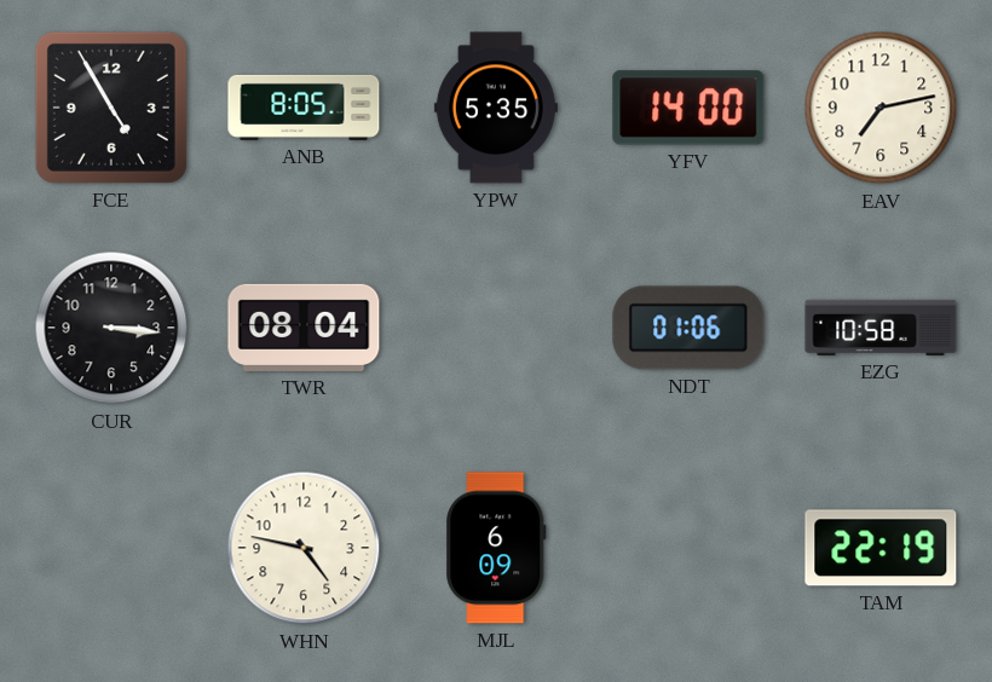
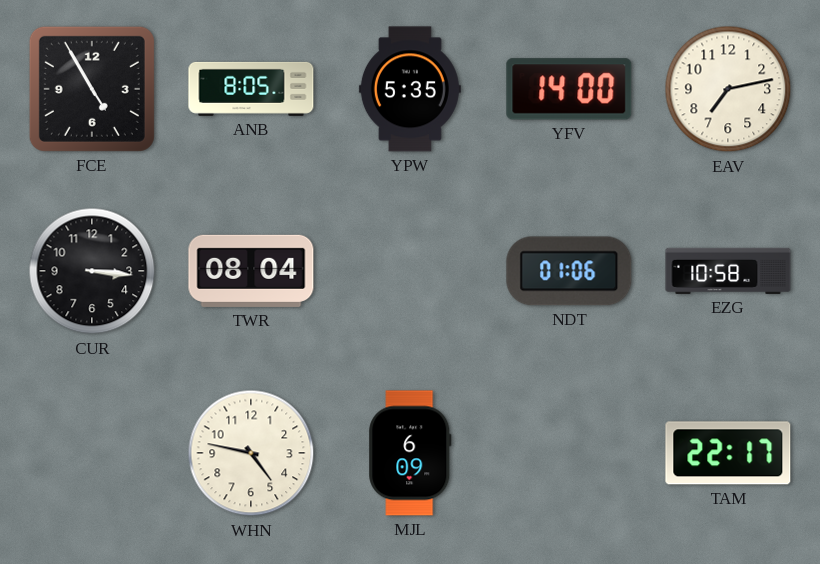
TAM: 22:19 -> 22:17 (728, 453)
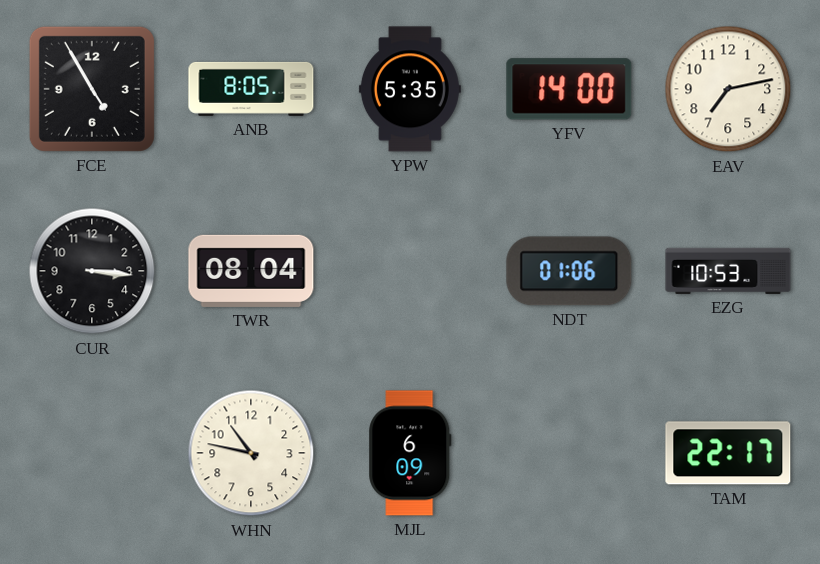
EZG: 10:58 -> 10:53 (728, 271)
WHN: 4:47 -> 10:47 (251, 453)
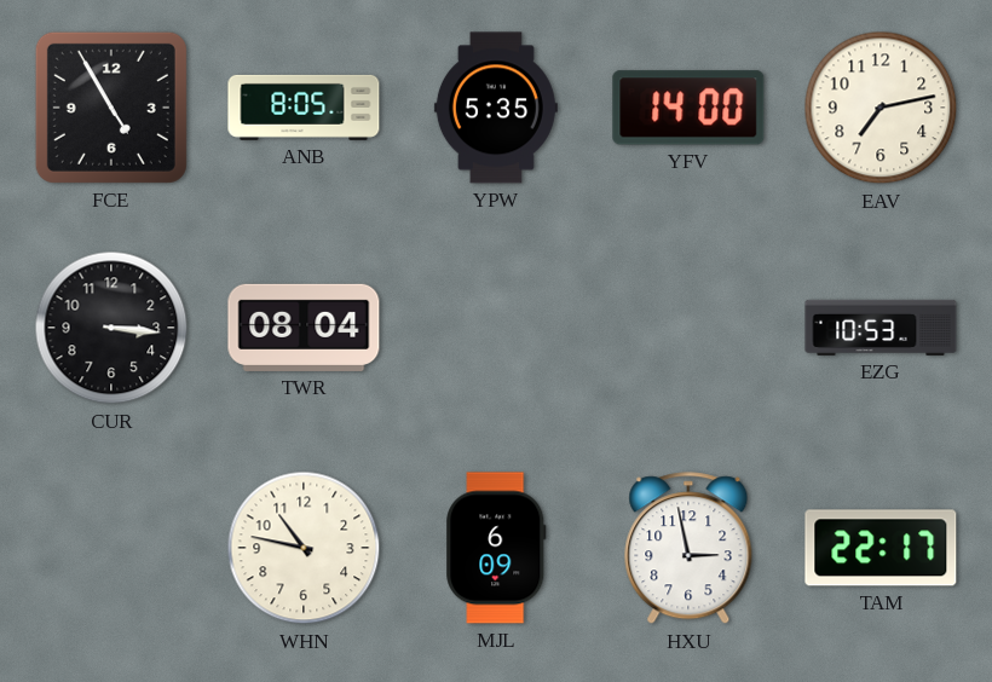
NDT: 01:06 -> none (569, 271)
HXU: none -> 2:58 (688, 549)
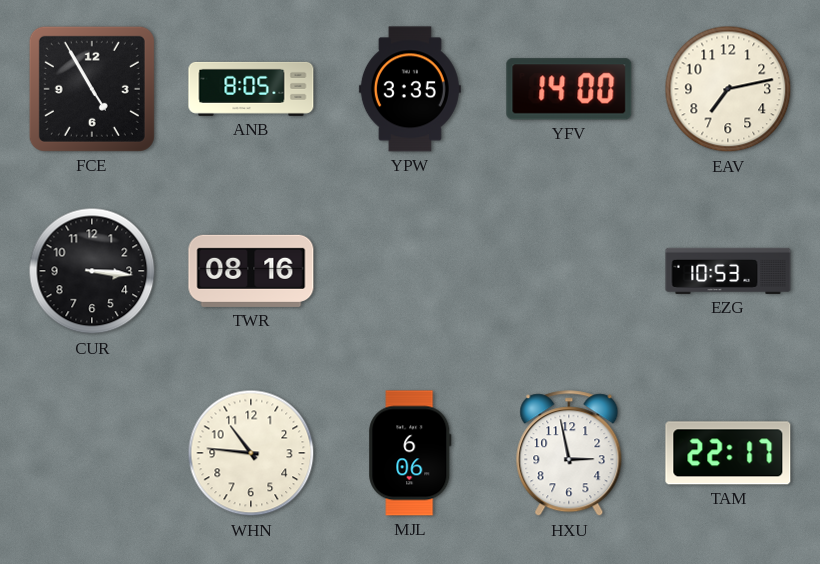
YPW: 5:35 -> 3:35 (410, 89)
TWR: 08:04 -> 08:16 (251, 271)
WHN: 10:47 -> 10:46 (251, 453)
MJL: 6:09 -> 6:06 (410, 453)
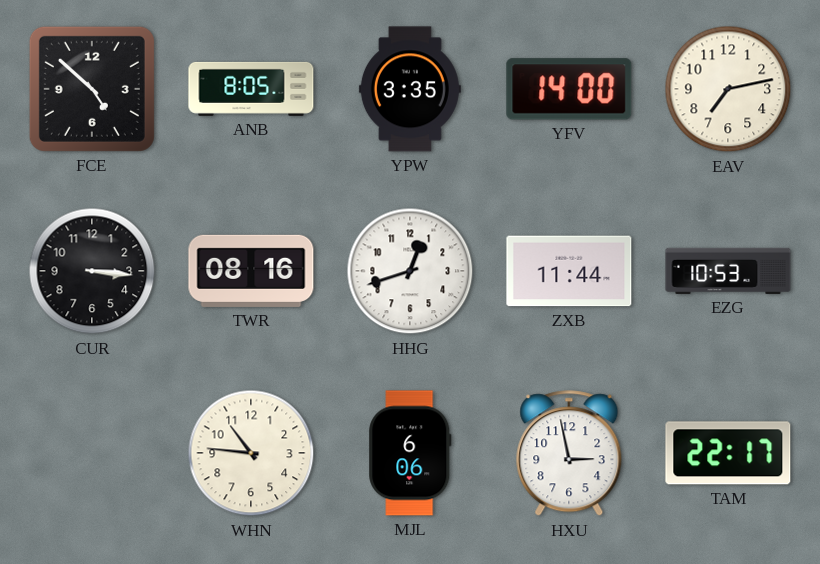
FCE: 4:55 -> 4:52 (92, 89)
HHG: none -> 12:42 (410, 271)
ZXB: none -> 11:44 (569, 271)
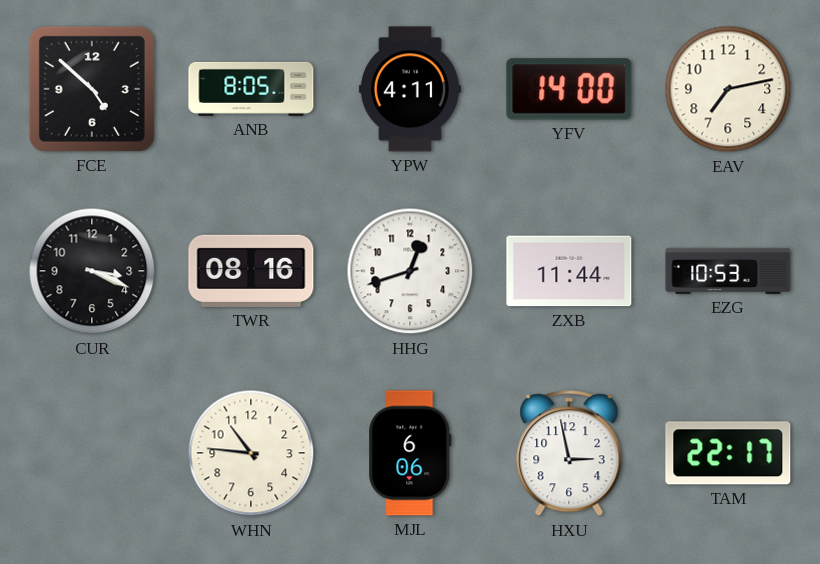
YPW: 3:35 -> 4:11 (410, 89)
CUR: 3:16 -> 3:19 (92, 271)
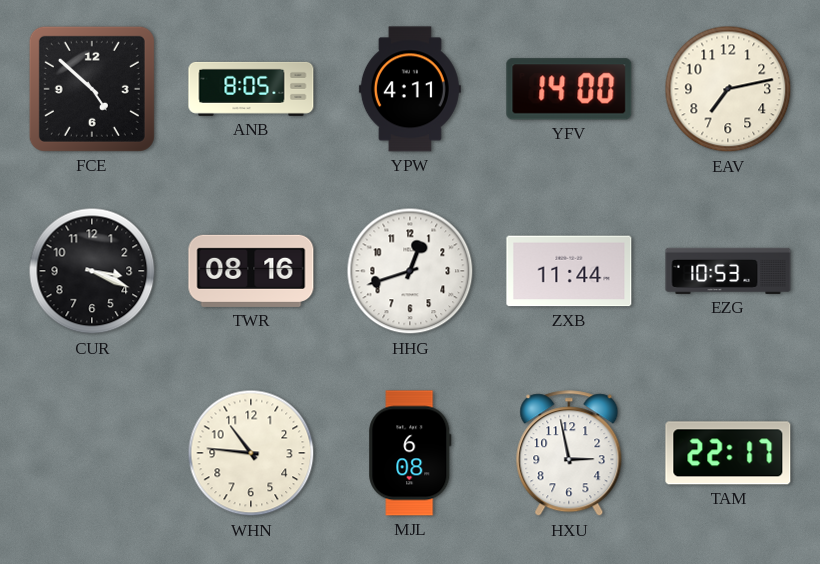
MJL: 6:06 -> 6:08 (410, 453)
